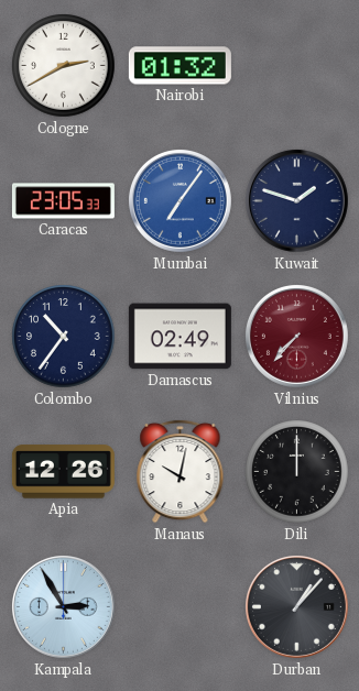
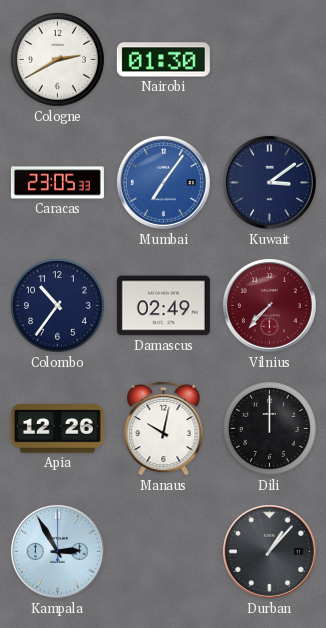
Nairobi: 01:32 -> 01:30 (163, 60)
Kuwait: 1:48 -> 3:09 (269, 182)
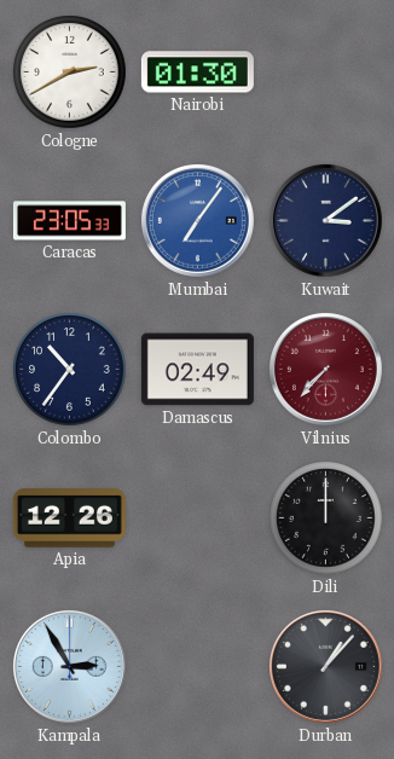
Manaus: 10:02 -> none (164, 428)
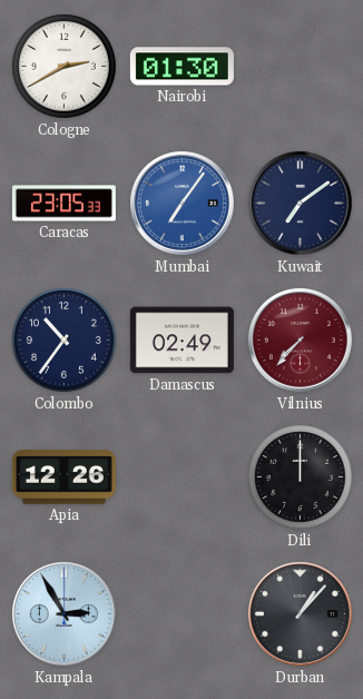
Kuwait: 3:09 -> 7:09 (300, 203)
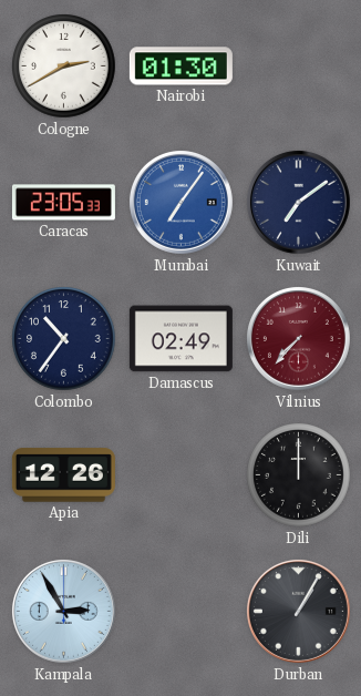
Durban: 1:07 -> 1:05 (298, 611)
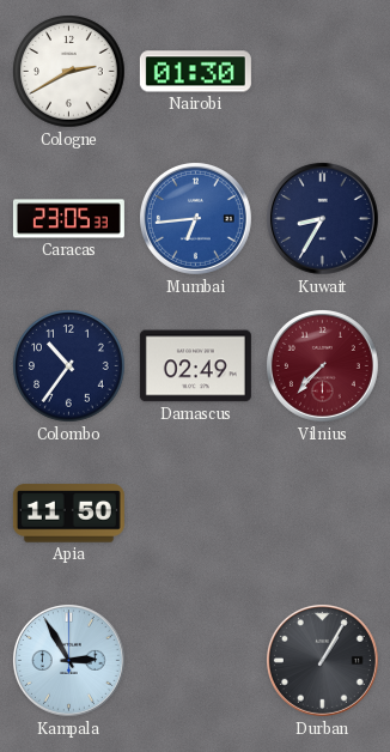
Mumbai: 7:06 -> 6:44 (195, 218)
Kuwait: 7:09 -> 8:35 (322, 218)
Apia: 12:26 -> 11:50 (68, 514)
Dili: 12:00 -> none (299, 475)
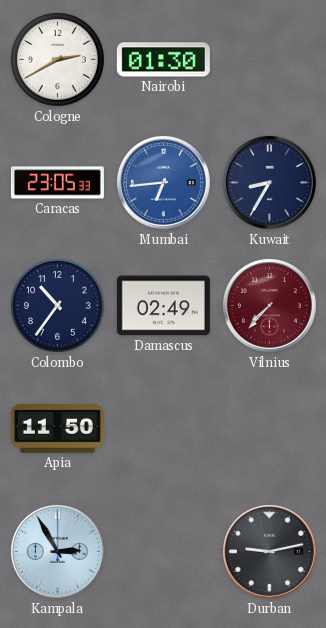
Durban: 1:05 -> 9:13 (269, 551)
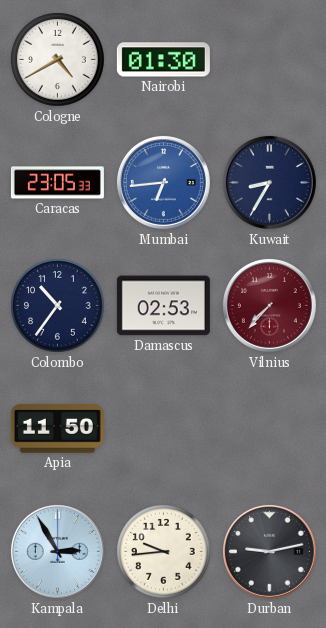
Cologne: 2:40 -> 4:40 (58, 60)
Damascus: 02:49 -> 02:53 (163, 306)
Delhi: none -> 9:44 (164, 552)
